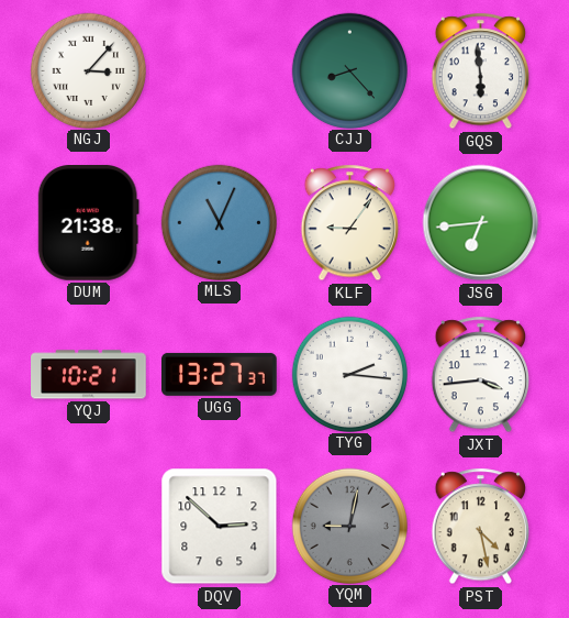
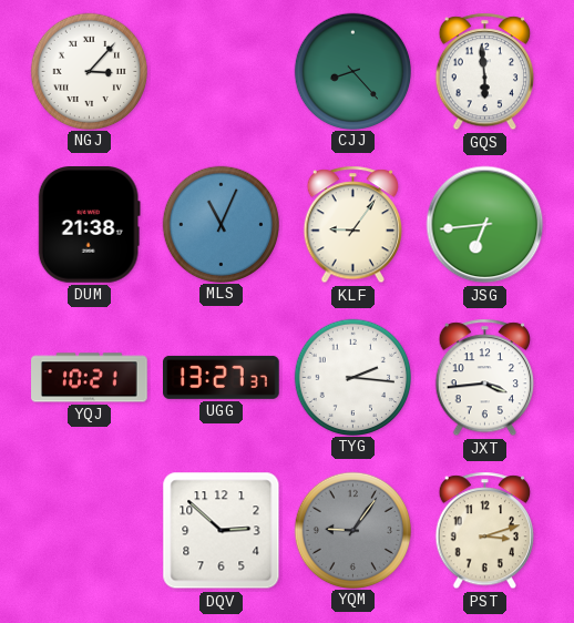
YQM: 9:02 -> 9:06 (352, 530)
PST: 4:28 -> 3:12 (484, 531)
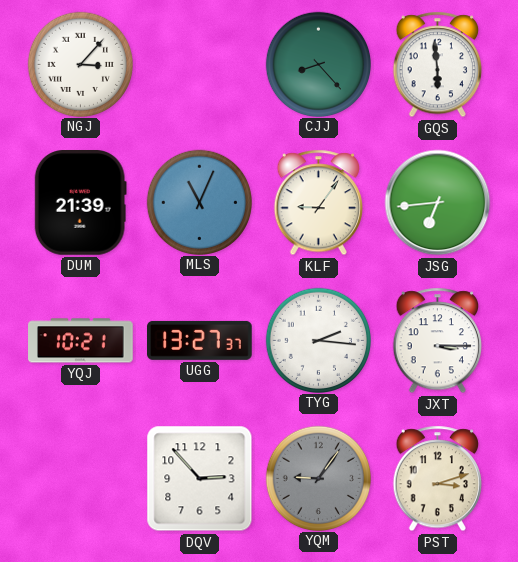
DUM: 21:38 -> 21:39 (80, 203)
JXT: 3:44 -> 3:15 (437, 341)
DQV: 2:52 -> 2:53 (200, 479)
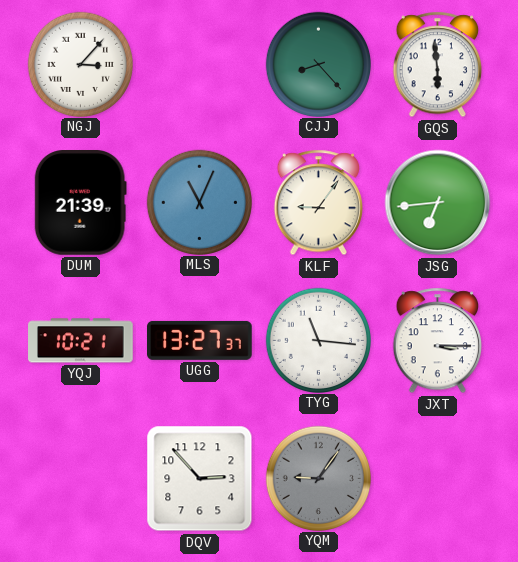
TYG: 2:16 -> 11:16 (318, 340)
PST: 3:12 -> none (437, 479)
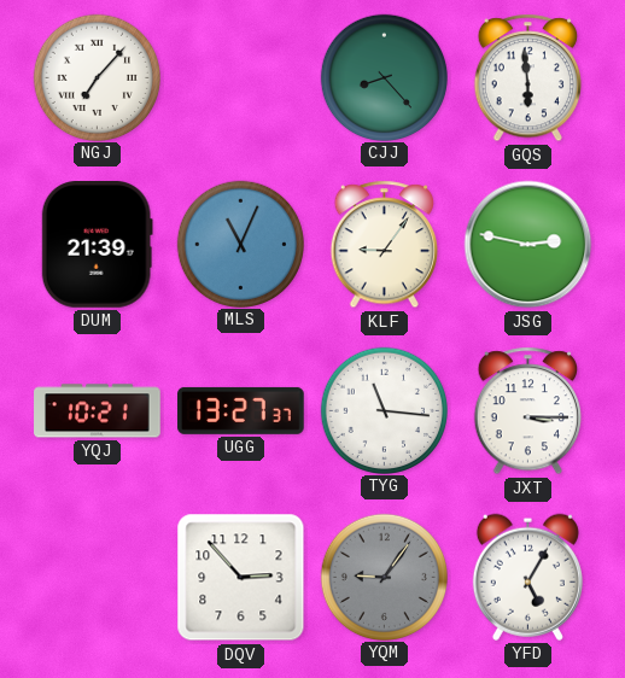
NGJ: 3:07 -> 7:07 (97, 77)
JSG: 6:44 -> 2:47 (528, 245)
YFD: none -> 5:05 (527, 577)
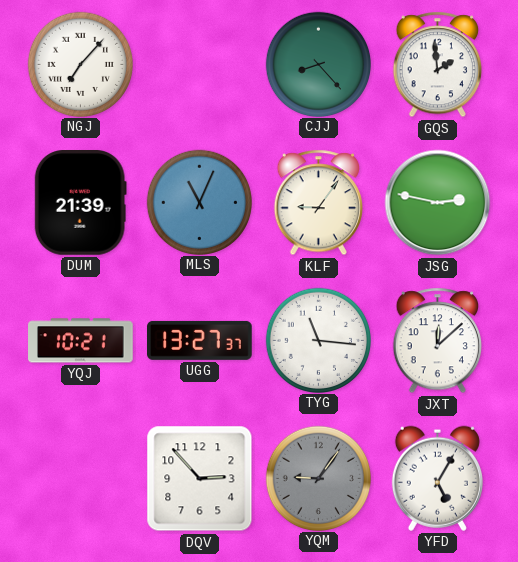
GQS: 5:59 -> 1:59 (437, 65)
JXT: 3:15 -> 12:08 (437, 341)
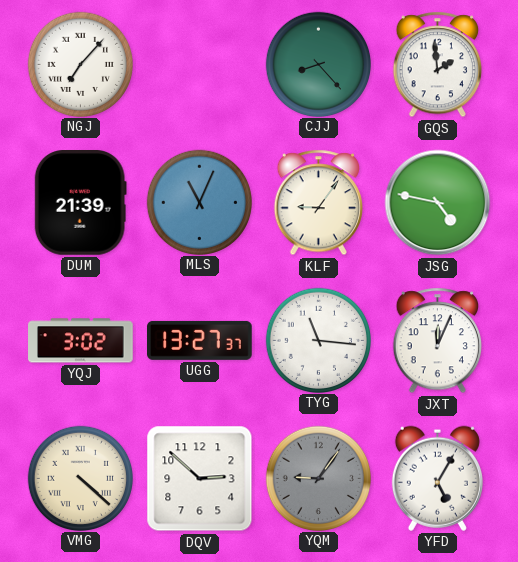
JSG: 2:47 -> 4:47 (438, 203)
YQJ: 10:21 -> 3:02 (81, 341)
JXT: 12:08 -> 12:04 (437, 341)
VMG: none -> 4:22 (80, 478)
DQV: 2:53 -> 2:52 (200, 479)
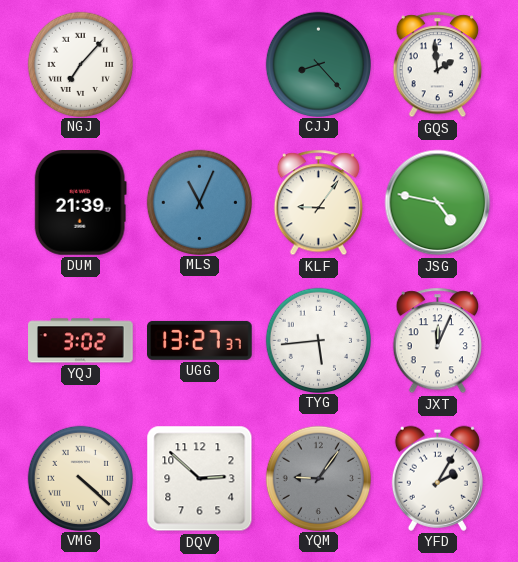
TYG: 11:16 -> 5:44 (318, 340)
YFD: 5:05 -> 2:05 (437, 478)
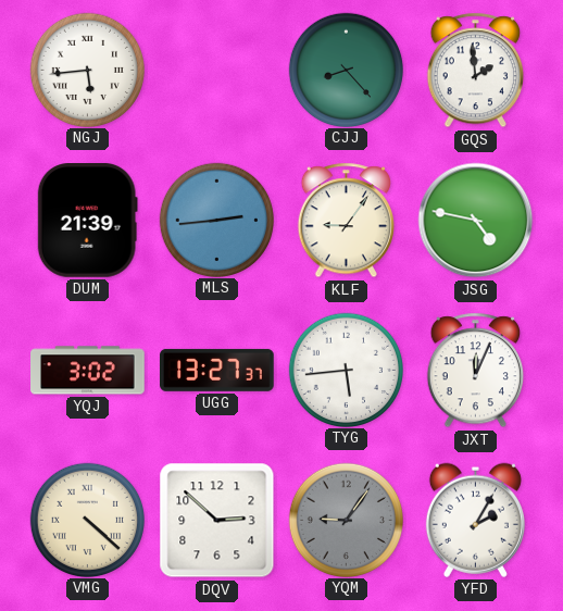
NGJ: 7:07 -> 5:44 (87, 70)
MLS: 11:04 -> 2:44 (216, 220)
